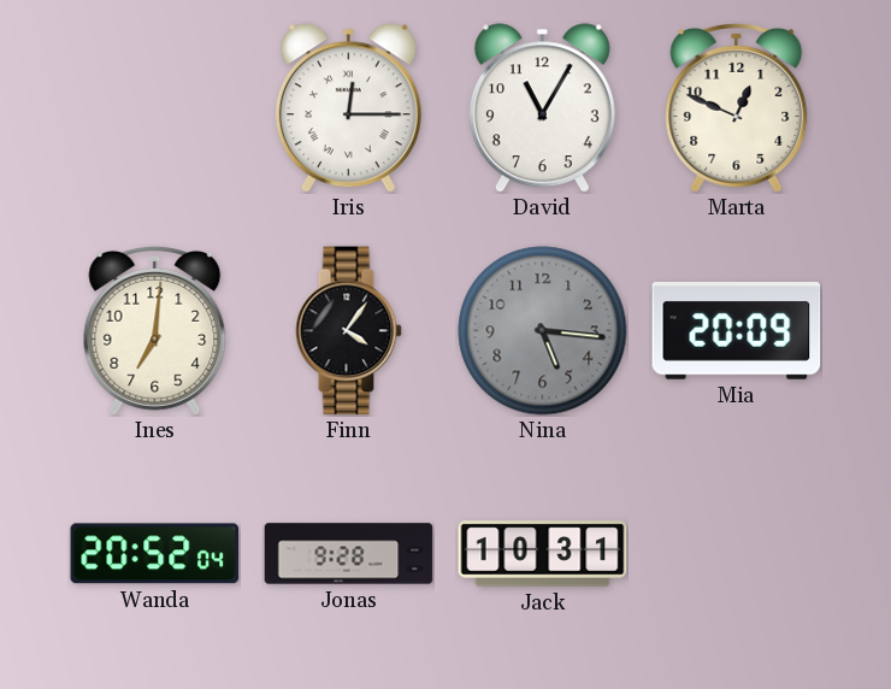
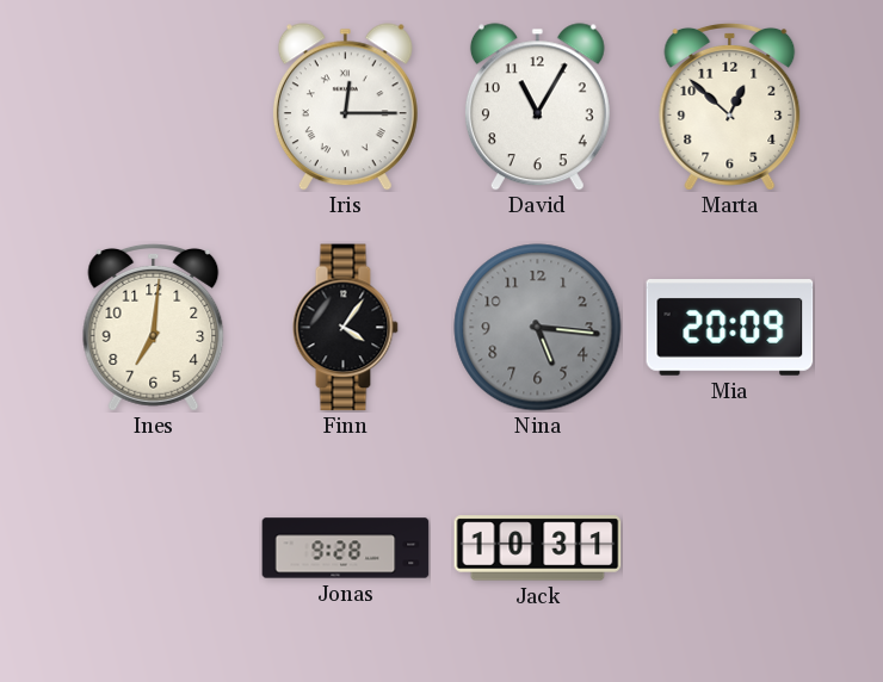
Marta: 12:49 -> 12:52 (730, 106)
Wanda: 20:52 -> none (155, 554)
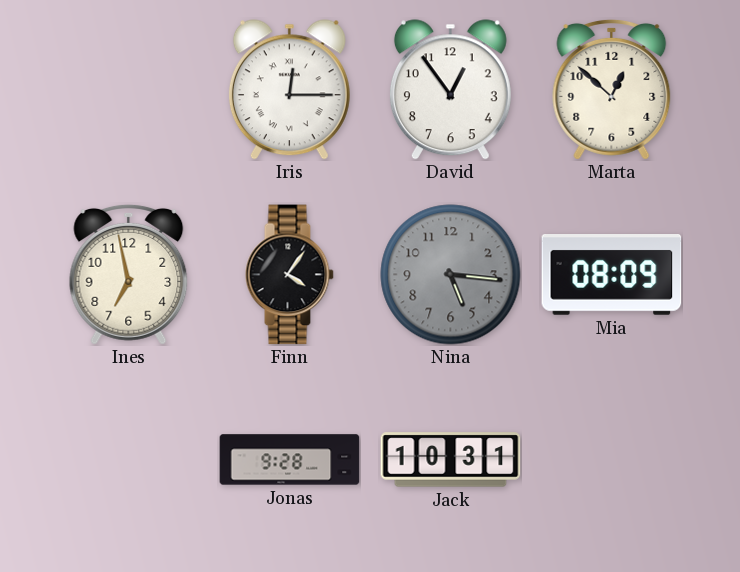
David: 11:05 -> 12:54 (450, 90)
Ines: 7:01 -> 6:58 (129, 274)
Mia: 20:09 -> 08:09 (612, 275)
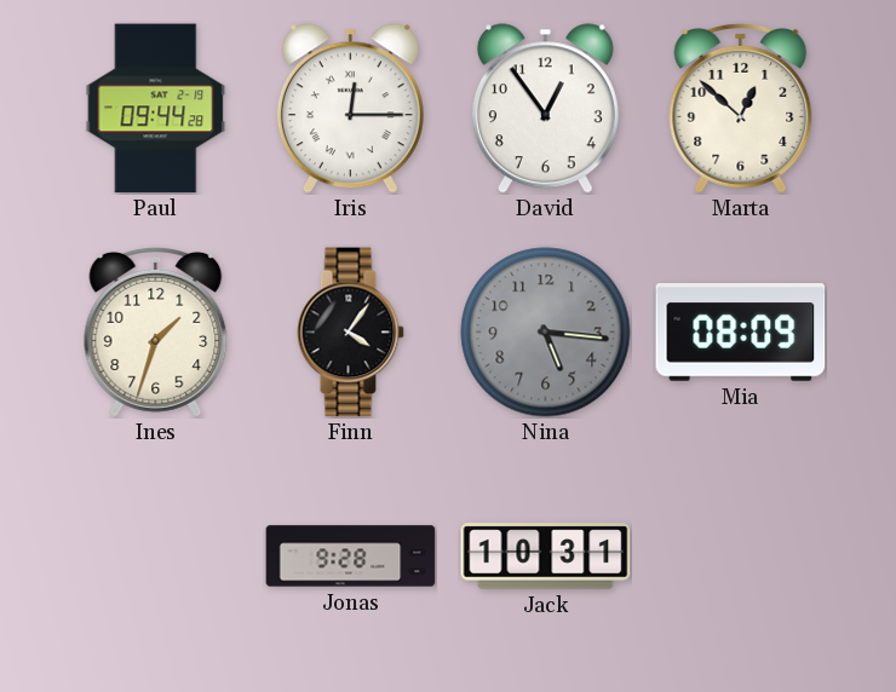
Paul: none -> 09:44 (156, 109)
Ines: 6:58 -> 1:33 (156, 331)
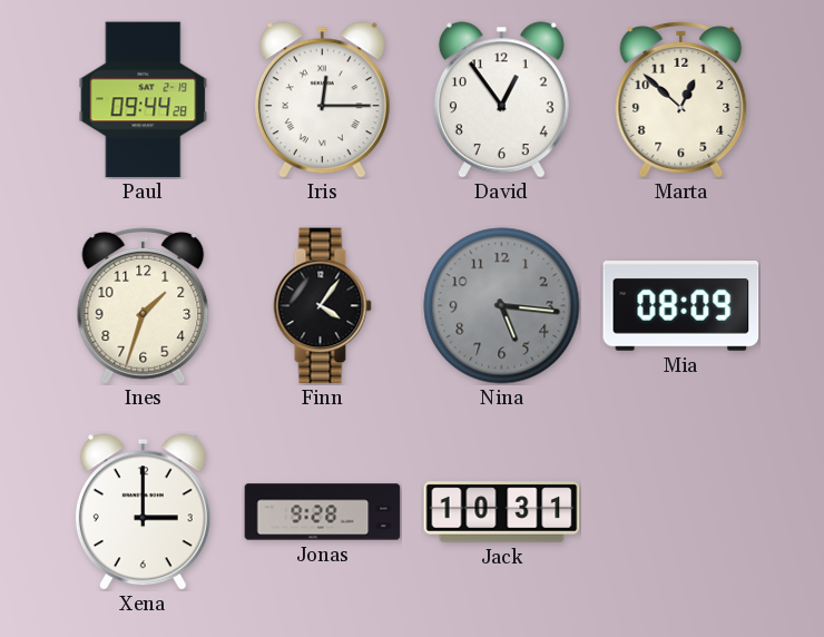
Xena: none -> 3:00 (143, 512)
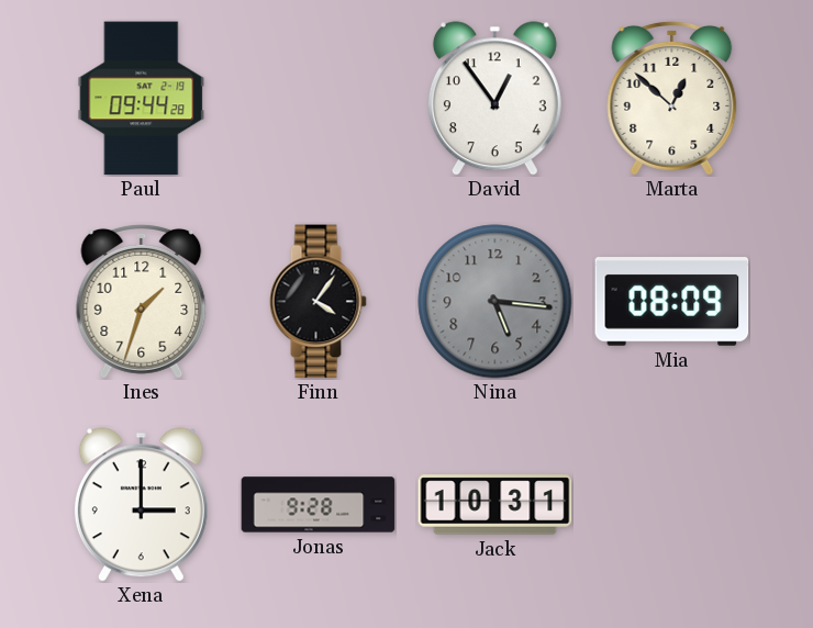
Iris: 12:15 -> none (322, 100)
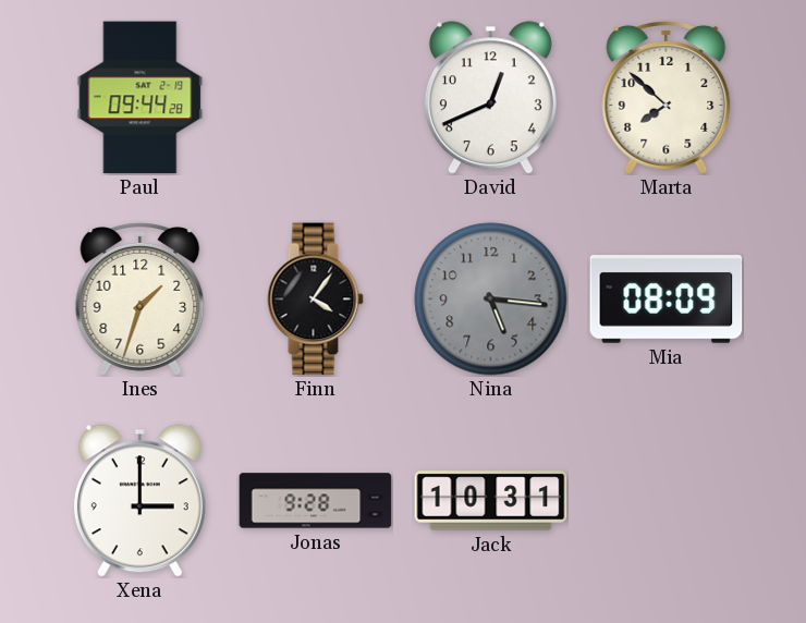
David: 12:54 -> 12:41 (490, 98)
Marta: 12:52 -> 7:52 (667, 97)
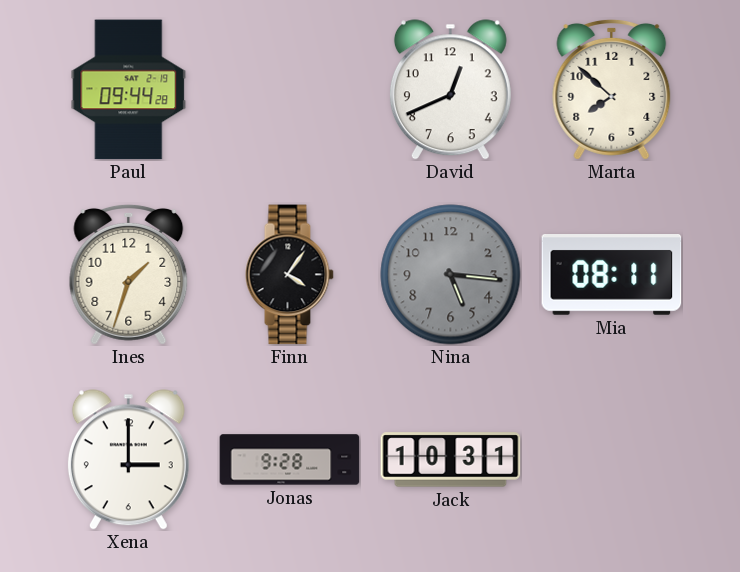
Mia: 08:09 -> 08:11 (612, 275)
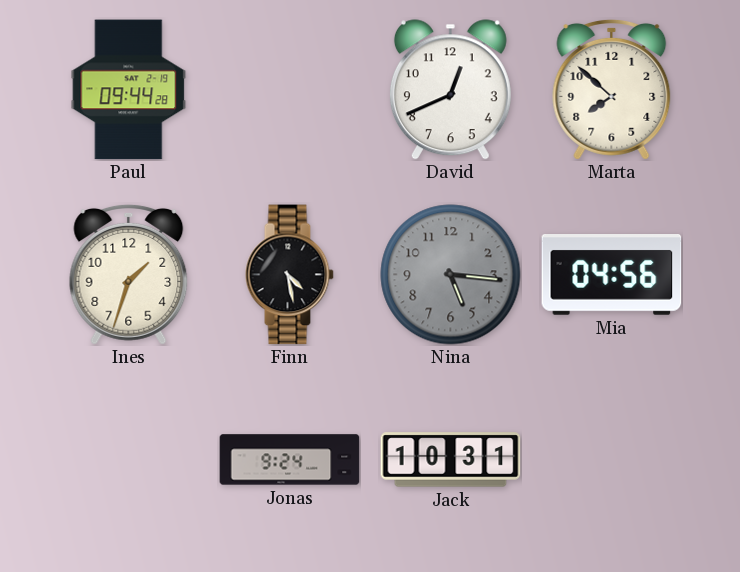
Finn: 4:06 -> 4:28 (289, 275)
Mia: 08:11 -> 04:56 (612, 275)
Xena: 3:00 -> none (128, 460)
Jonas: 9:28 -> 9:24 (290, 460)
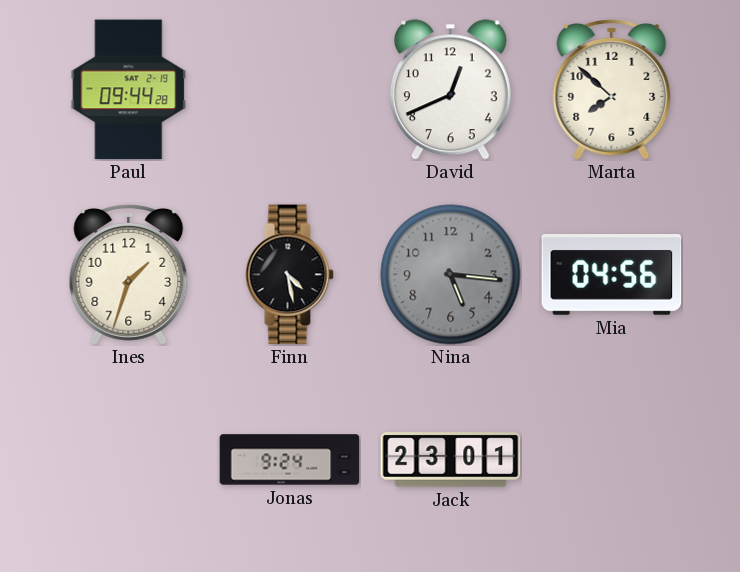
Jack: 10:31 -> 23:01 (451, 460)
